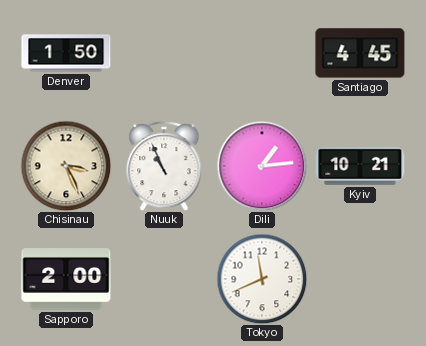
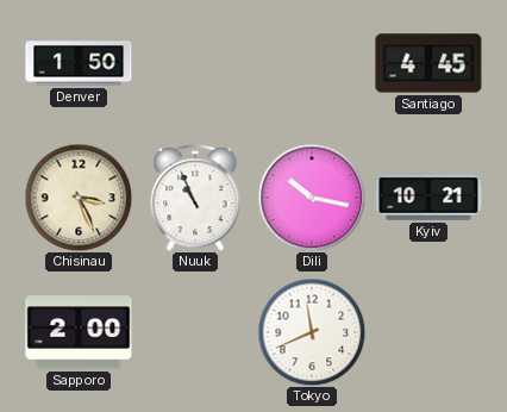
Dili: 1:14 -> 10:17 (312, 198)
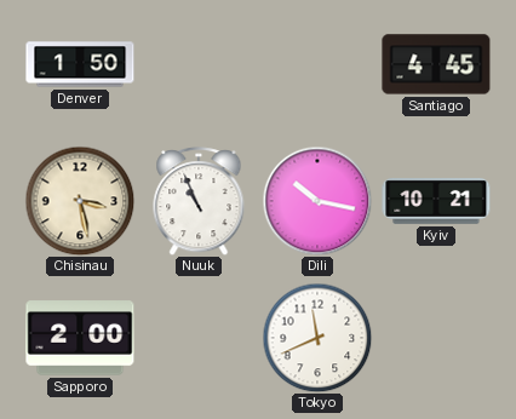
Chisinau: 3:26 -> 3:28 (80, 201)
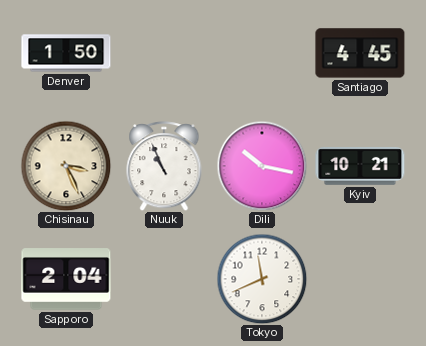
Chisinau: 3:28 -> 3:26 (66, 166)
Sapporo: 2:00 -> 2:04 (66, 279)
